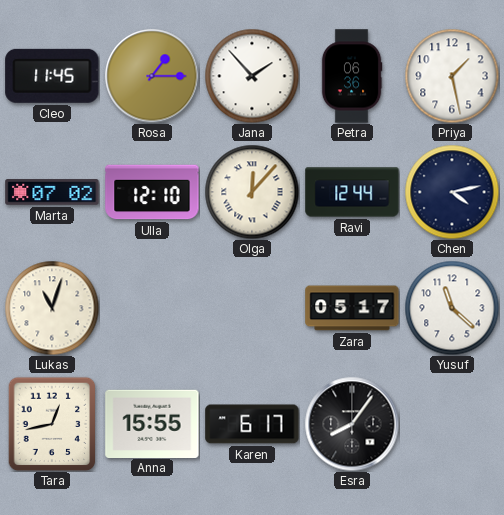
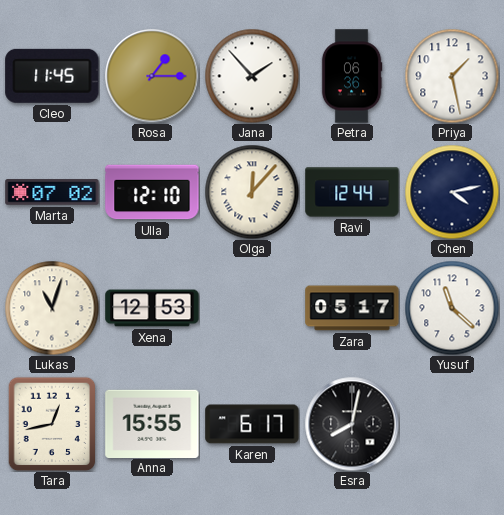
Xena: none -> 12:53 (152, 308)
Esra: 8:06 -> 8:02 (352, 424)
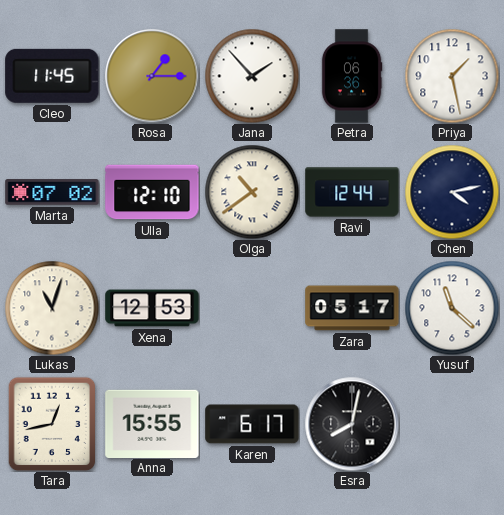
Olga: 12:07 -> 10:39 (252, 192)
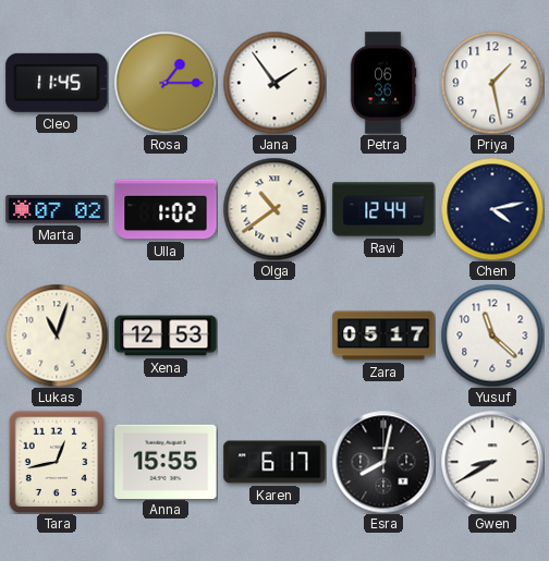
Jana: 1:53 -> 1:54 (274, 83)
Ulla: 12:10 -> 1:02 (166, 209)
Gwen: none -> 8:40 (492, 462)
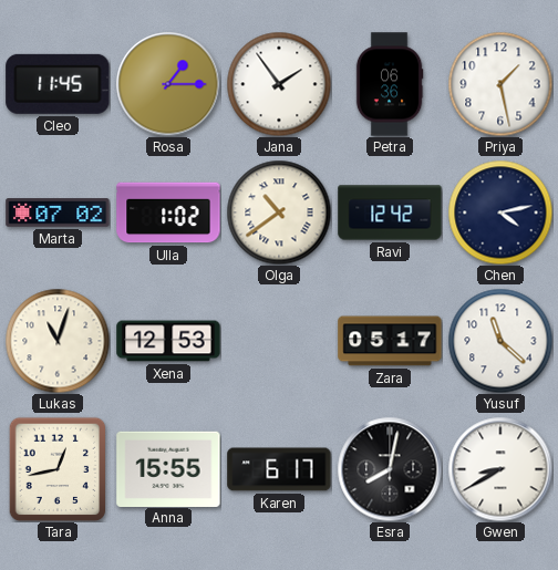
Ravi: 12:44 -> 12:42 (390, 213)
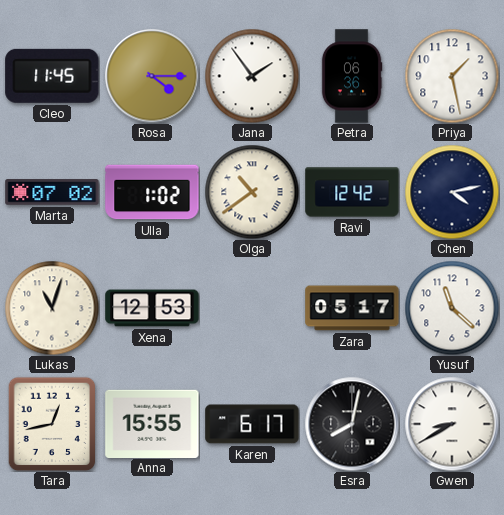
Rosa: 1:15 -> 4:15 (152, 76)
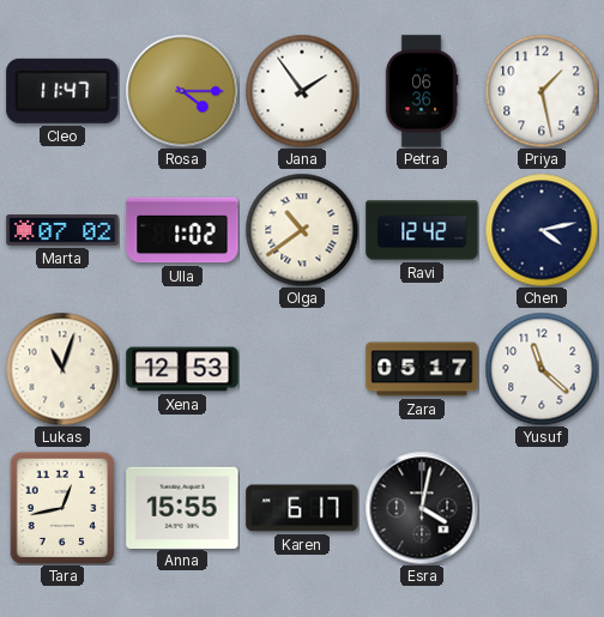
Cleo: 11:45 -> 11:47 (62, 91)
Esra: 8:02 -> 4:02 (422, 508)
Gwen: 8:40 -> none (452, 424)
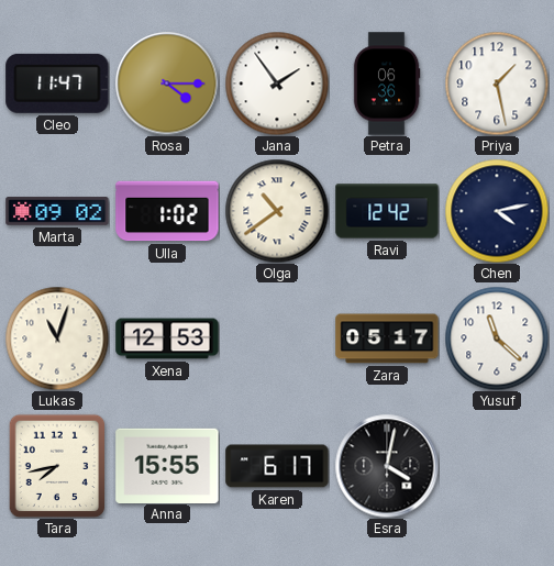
Marta: 07:02 -> 09:02 (57, 211)
Tara: 12:43 -> 7:43 (57, 466)
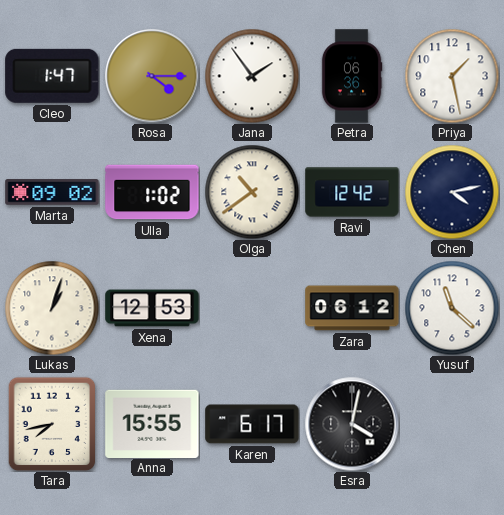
Cleo: 11:47 -> 1:47 (52, 76)
Lukas: 11:03 -> 1:03 (52, 308)
Zara: 05:17 -> 06:12 (352, 308)
